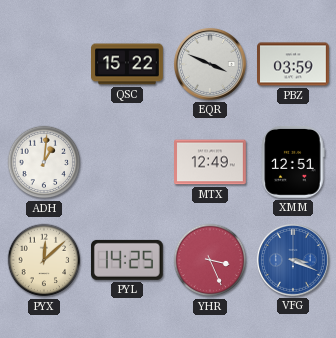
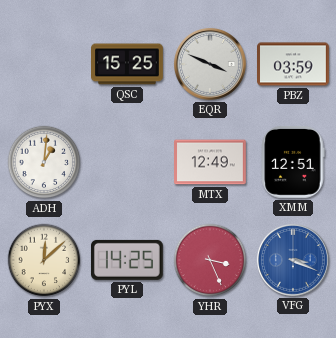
QSC: 15:22 -> 15:25 (128, 64)
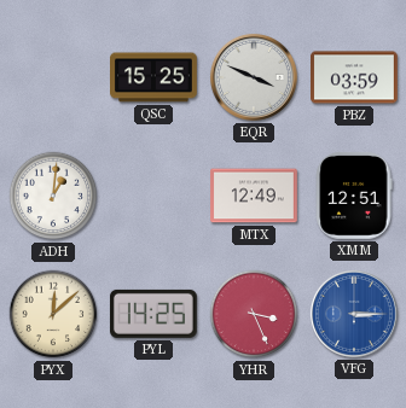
VFG: 3:19 -> 3:15 (354, 314)
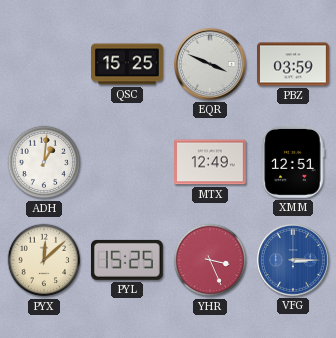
PYL: 14:25 -> 15:25 (127, 260)
